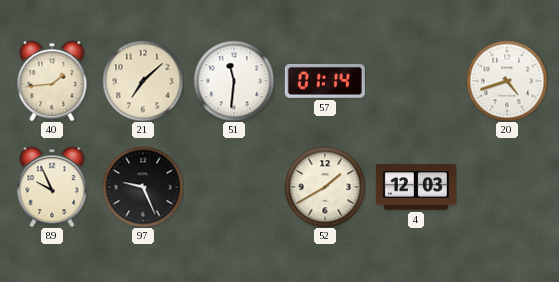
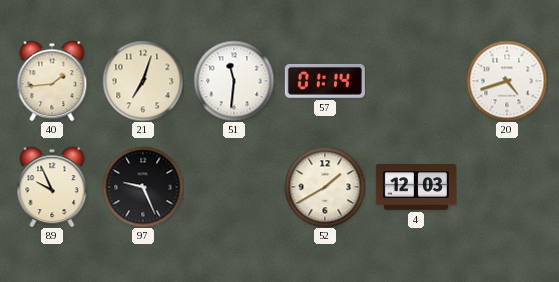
21: 7:08 -> 7:03 (143, 81)
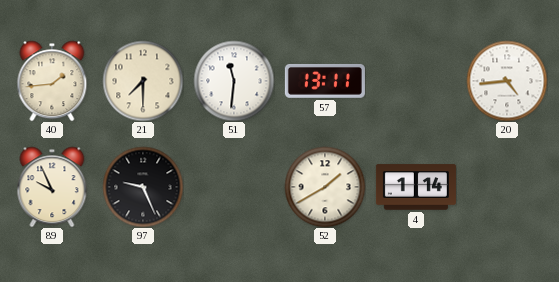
21: 7:03 -> 7:30 (143, 81)
57: 01:14 -> 13:11 (325, 81)
20: 4:42 -> 4:44 (507, 81)
4: 12:03 -> 1:14 (416, 187)
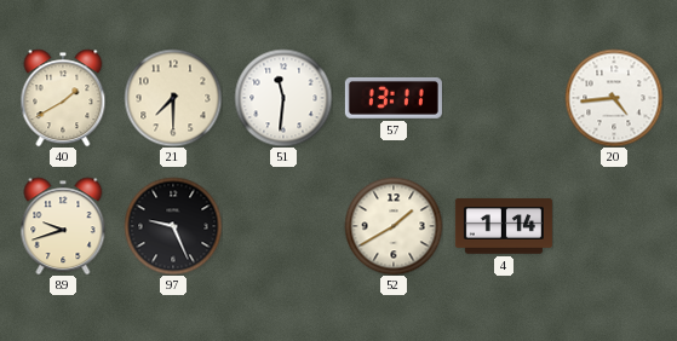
40: 1:44 -> 1:40 (63, 98)
89: 9:56 -> 9:42 (63, 226)
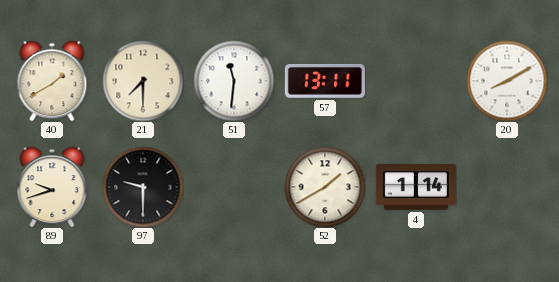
20: 4:44 -> 8:10 (507, 81)
97: 9:26 -> 9:30 (143, 187)
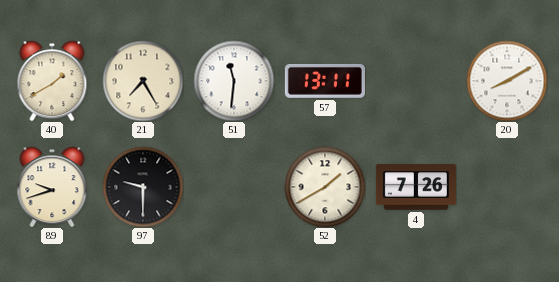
21: 7:30 -> 7:25 (143, 81)
4: 1:14 -> 7:26 (416, 187)
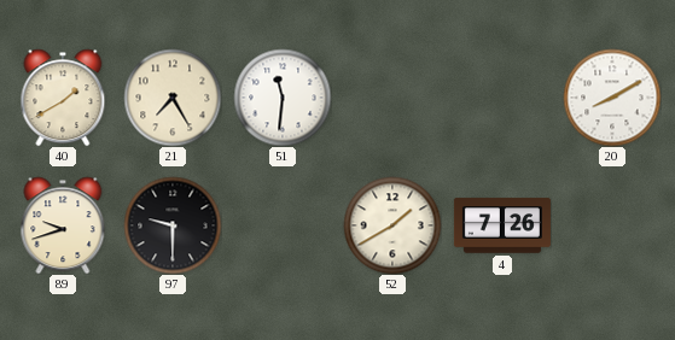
57: 13:11 -> none (325, 81)
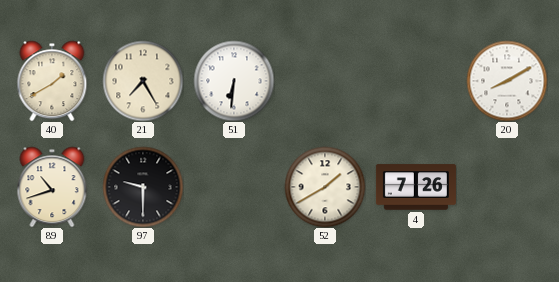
51: 11:31 -> 6:31 (234, 81)
89: 9:42 -> 10:42 (52, 187)
